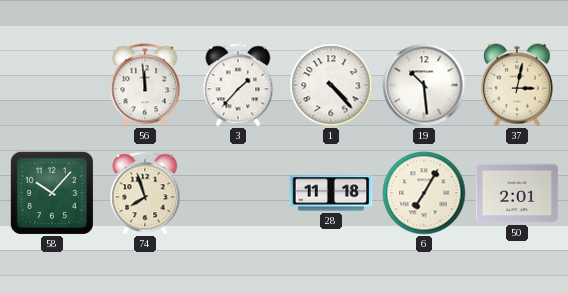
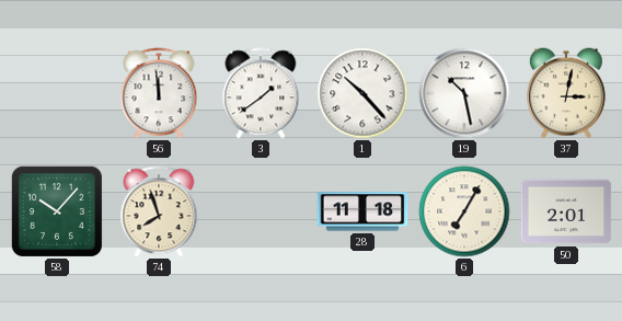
3: 1:37 -> 1:39 (261, 93)
1: 4:23 -> 10:23 (362, 93)
19: 10:29 -> 10:28 (464, 93)
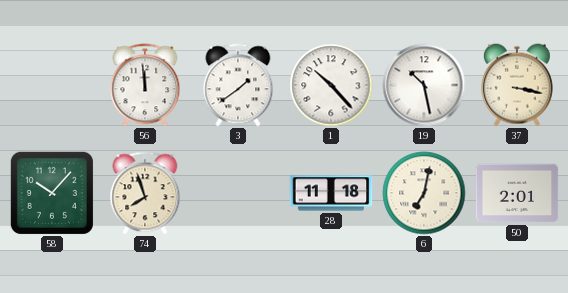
37: 3:02 -> 3:17 (517, 85)
6: 7:05 -> 7:02 (424, 193)
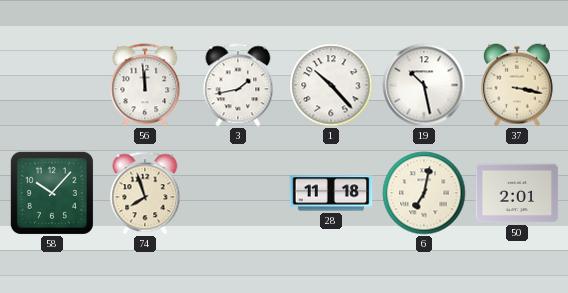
3: 1:39 -> 1:43 (238, 85)
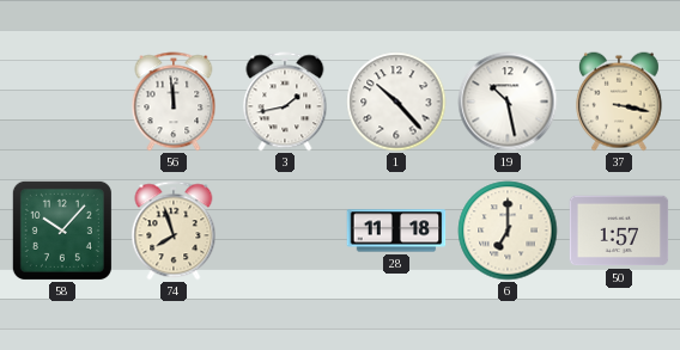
6: 7:02 -> 7:00 (508, 231)
50: 2:01 -> 1:57 (619, 231)
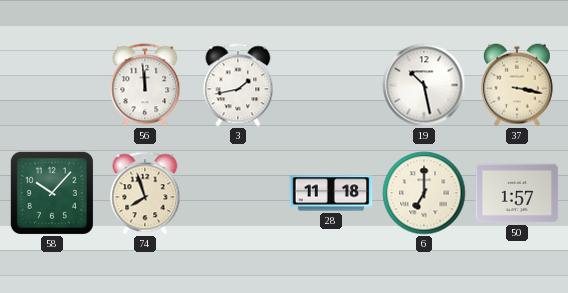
1: 10:23 -> none (396, 102)
